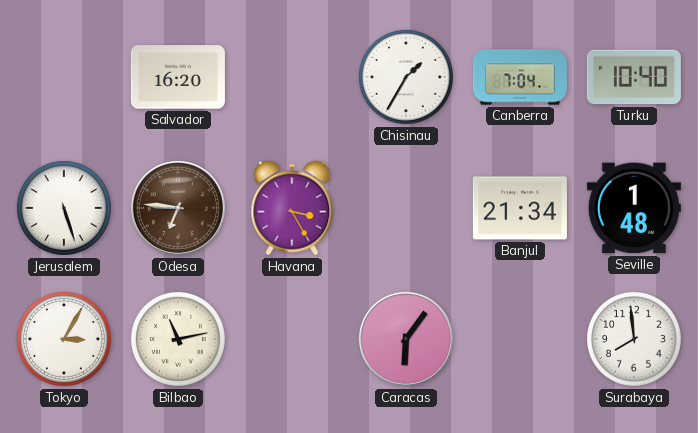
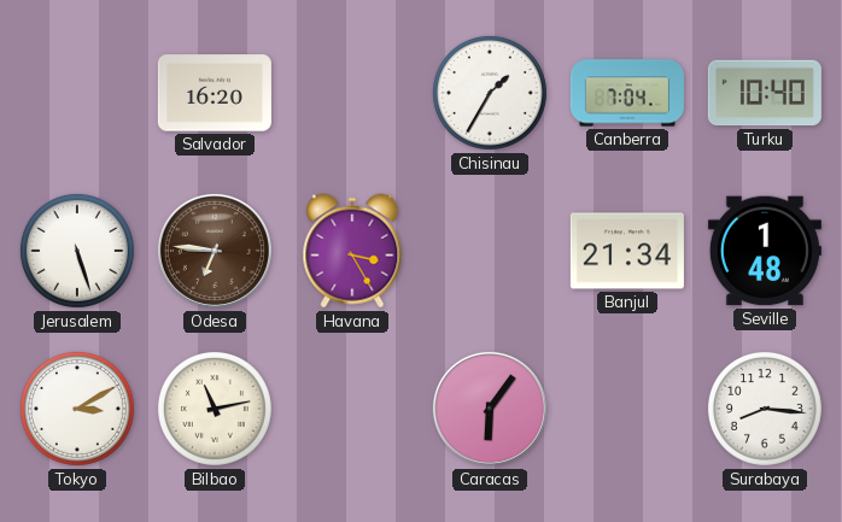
Tokyo: 3:05 -> 3:10 (77, 409)
Surabaya: 7:59 -> 8:16 (765, 409)
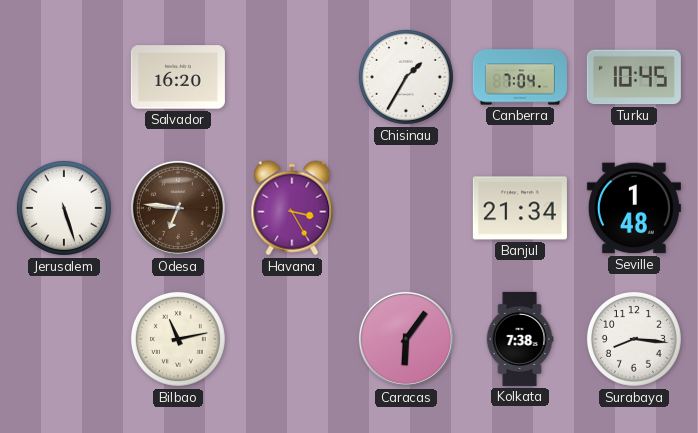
Turku: 10:40 -> 10:45 (634, 77)
Tokyo: 3:10 -> none (77, 409)
Kolkata: none -> 7:38 (520, 339)
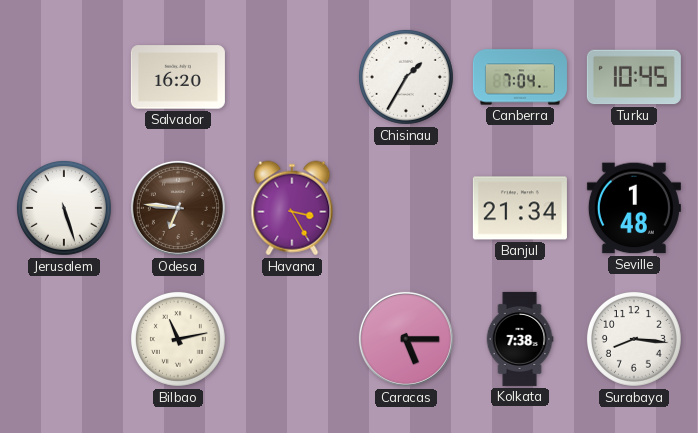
Caracas: 6:06 -> 5:15 (406, 339)
